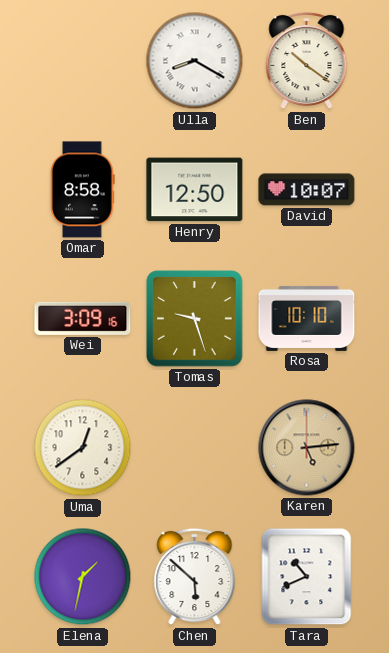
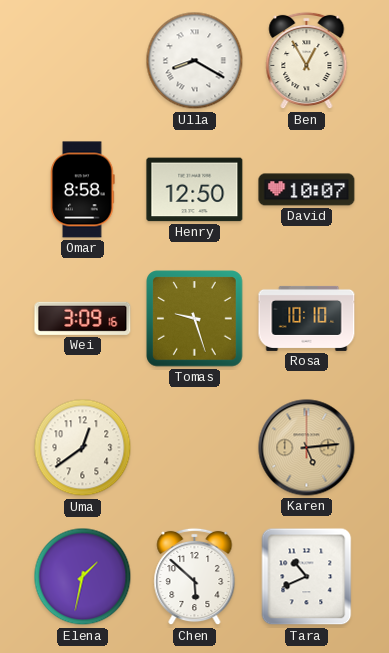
Ben: 10:21 -> 12:55 (307, 61)
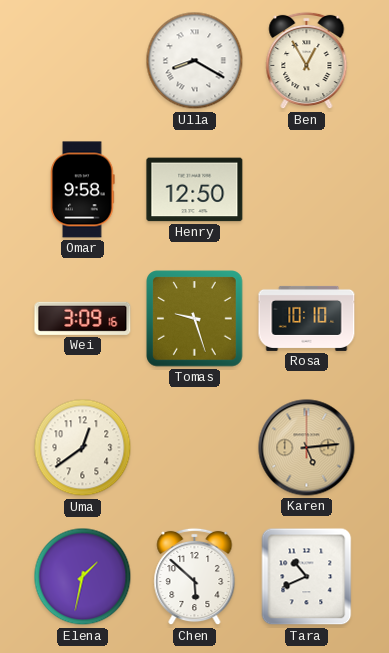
Omar: 8:58 -> 9:58 (83, 190)
David: 10:07 -> none (307, 190)
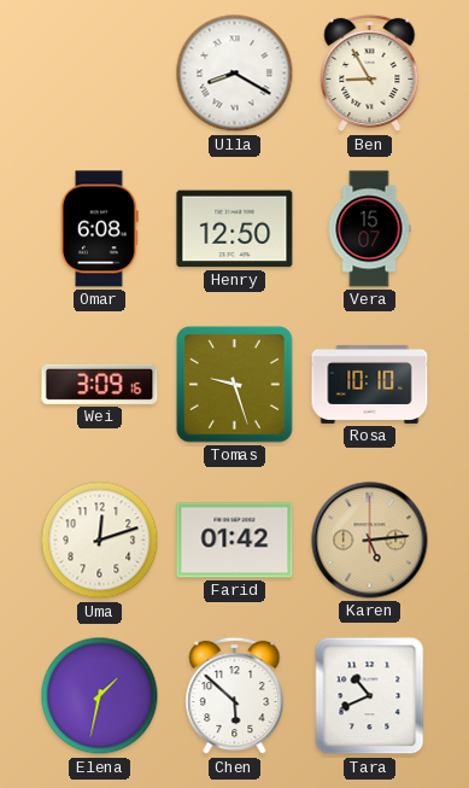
Ben: 12:55 -> 8:55 (370, 74)
Omar: 9:58 -> 6:08 (100, 229)
Vera: none -> 15:07 (369, 229)
Uma: 12:39 -> 12:12 (100, 541)
Farid: none -> 01:42 (235, 541)
